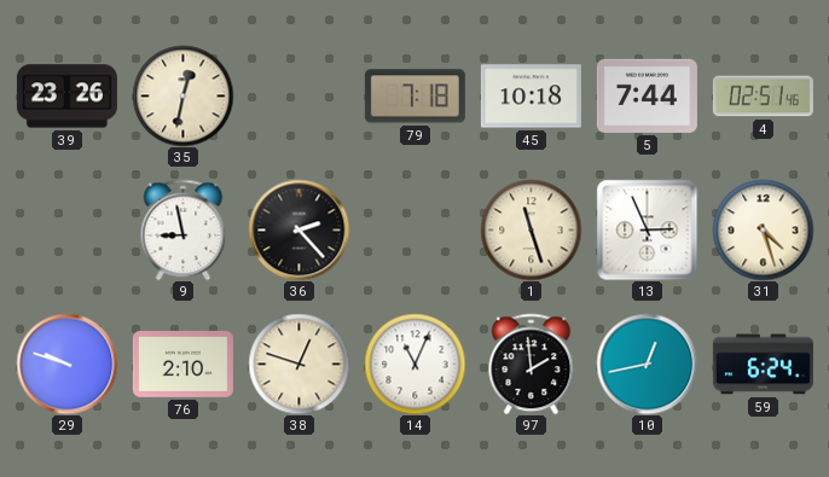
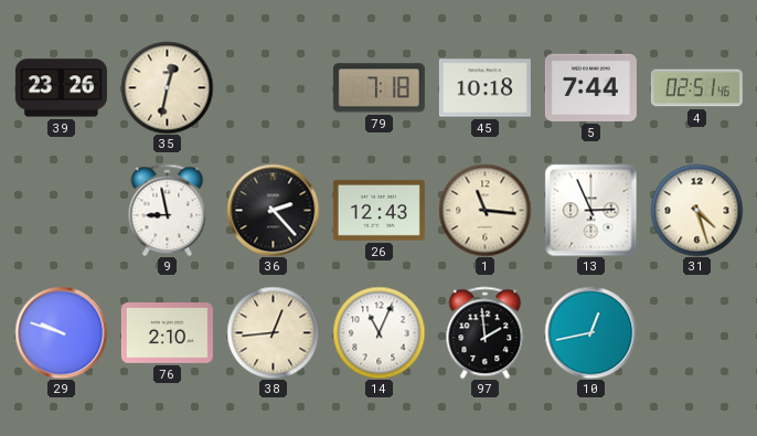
26: none -> 12:43 (378, 210)
1: 11:27 -> 11:16 (484, 210)
38: 12:48 -> 12:44 (273, 332)
59: 6:24 -> none (763, 365)
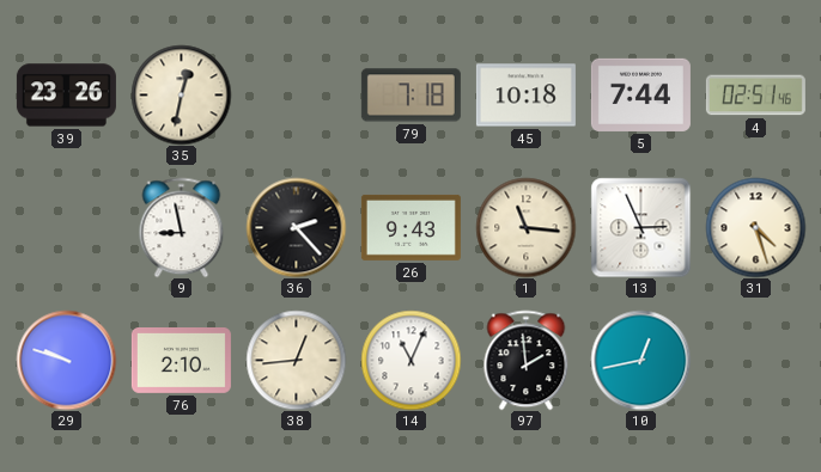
26: 12:43 -> 9:43 (410, 227)
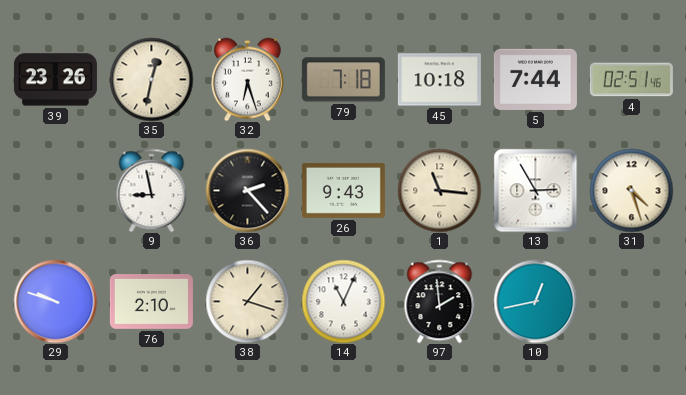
32: none -> 6:27 (248, 79)
13: 2:56 -> 2:55 (535, 190)
38: 12:44 -> 1:18 (247, 301)
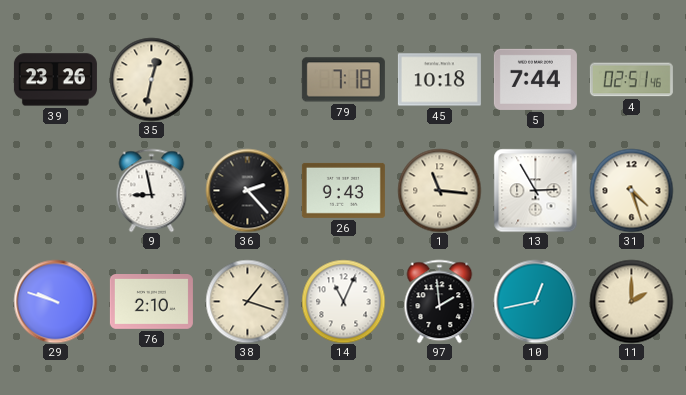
32: 6:27 -> none (248, 79)
11: none -> 2:00 (631, 301)
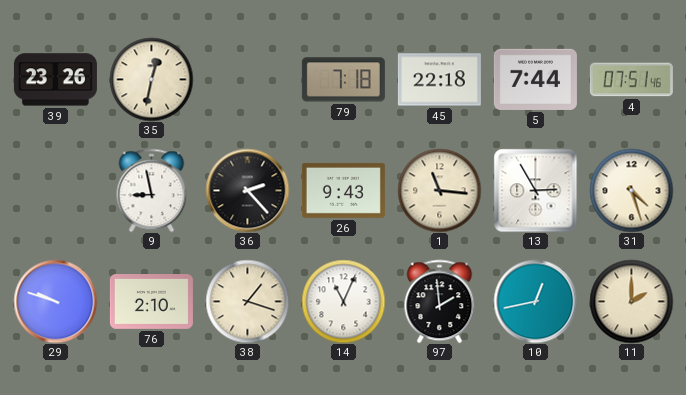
45: 10:18 -> 22:18 (439, 80)
4: 02:51 -> 07:51 (631, 80)
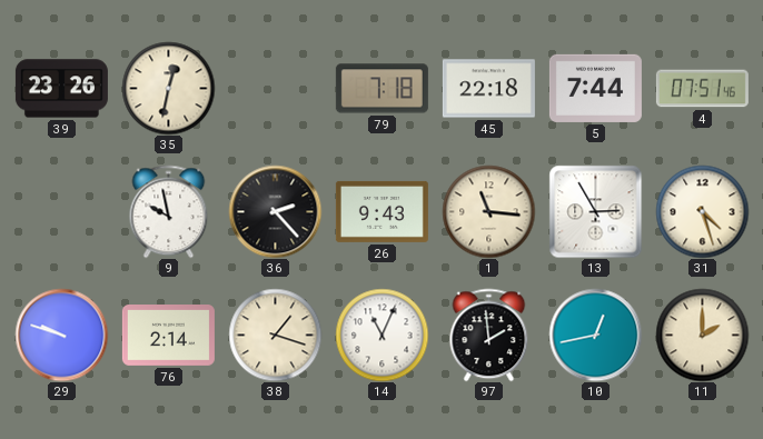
9: 8:58 -> 9:58 (169, 211)
76: 2:10 -> 2:14 (168, 336)
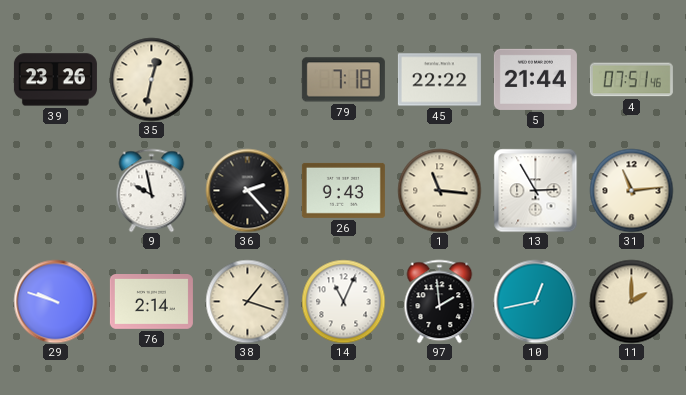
45: 22:18 -> 22:22 (439, 80)
5: 7:44 -> 21:44 (535, 79)
31: 4:27 -> 11:14 (631, 190)
